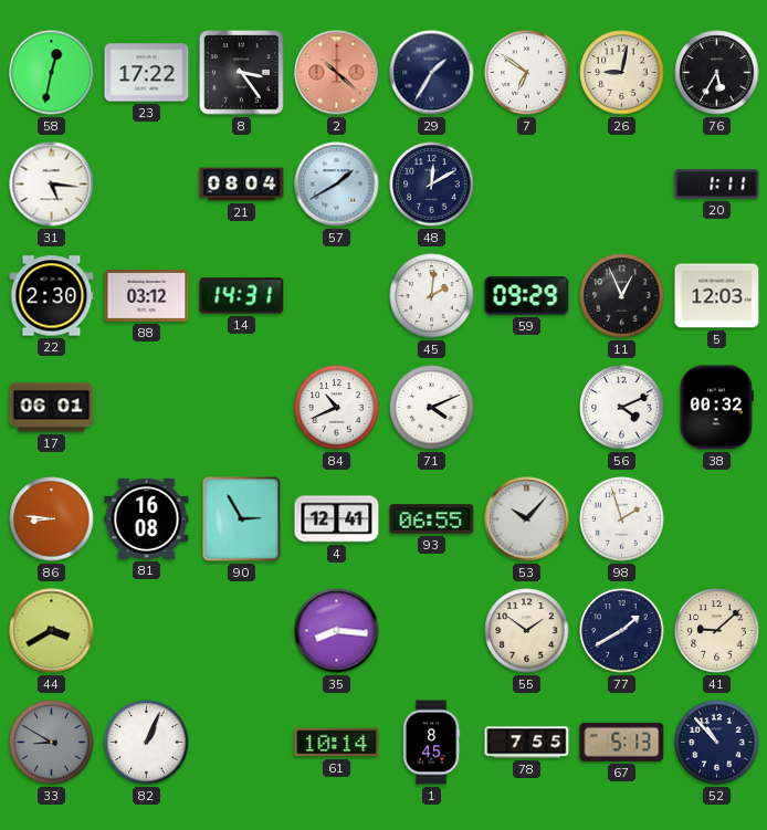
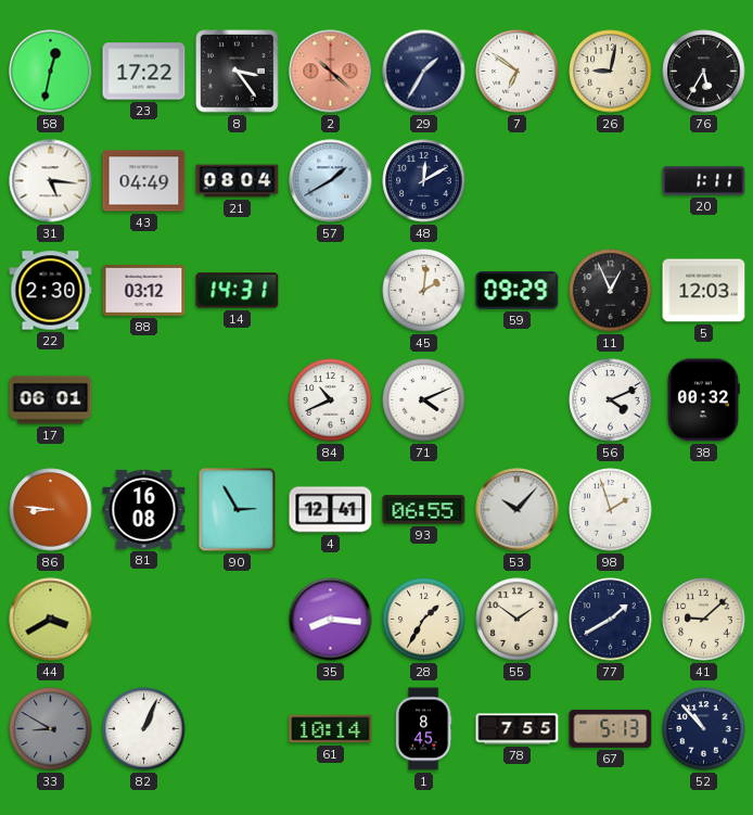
43: none -> 04:49 (144, 181)
28: none -> 1:35 (424, 620)
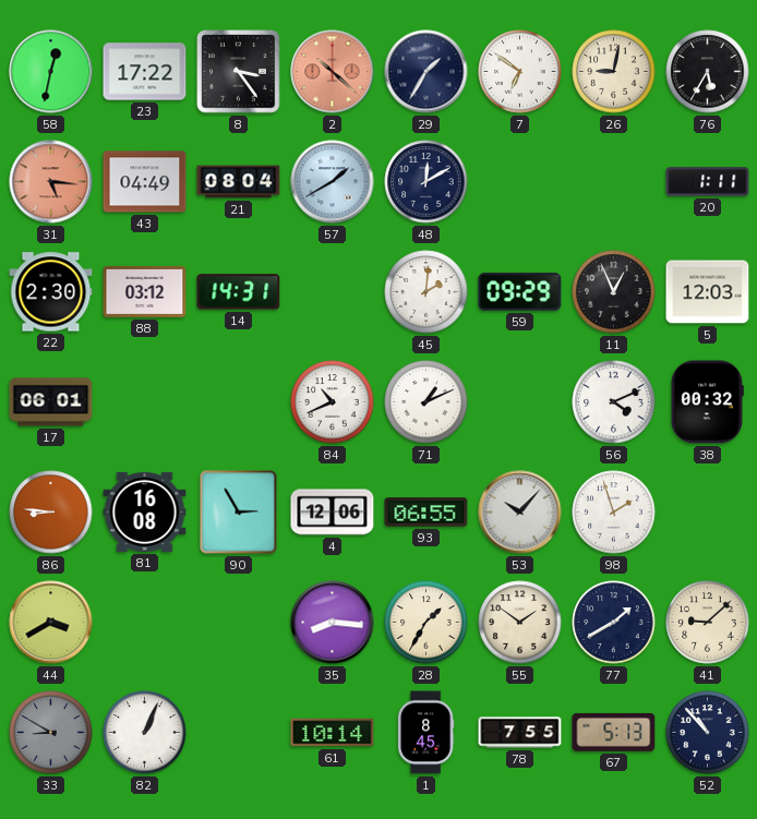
31 dial: white -> salmon (51, 182)
71: 4:11 -> 1:11 (426, 402)
4: 12:41 -> 12:06 (333, 513)
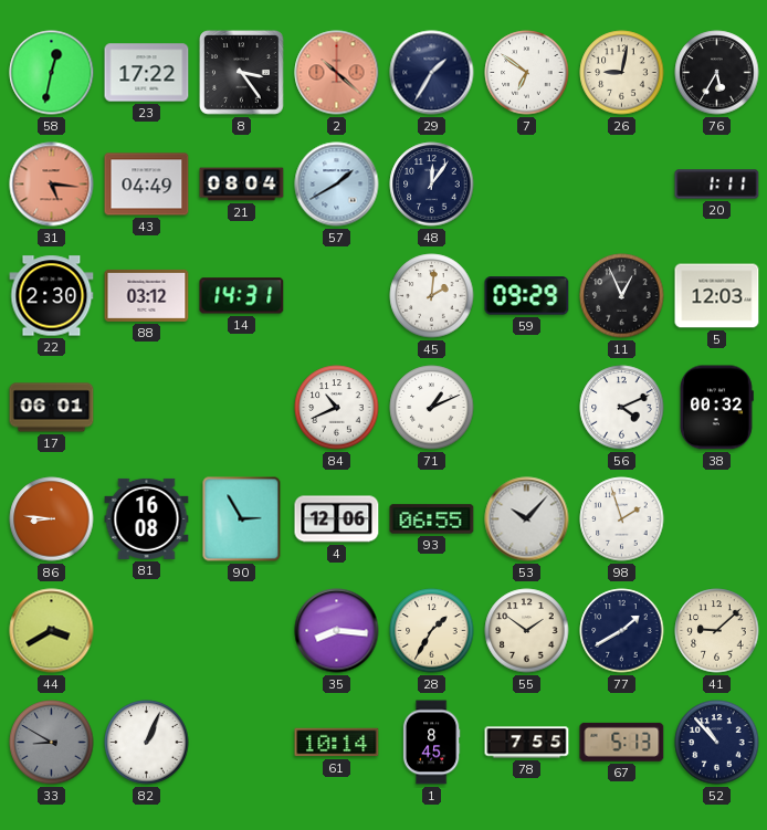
48: 12:10 -> 12:06 (432, 185)
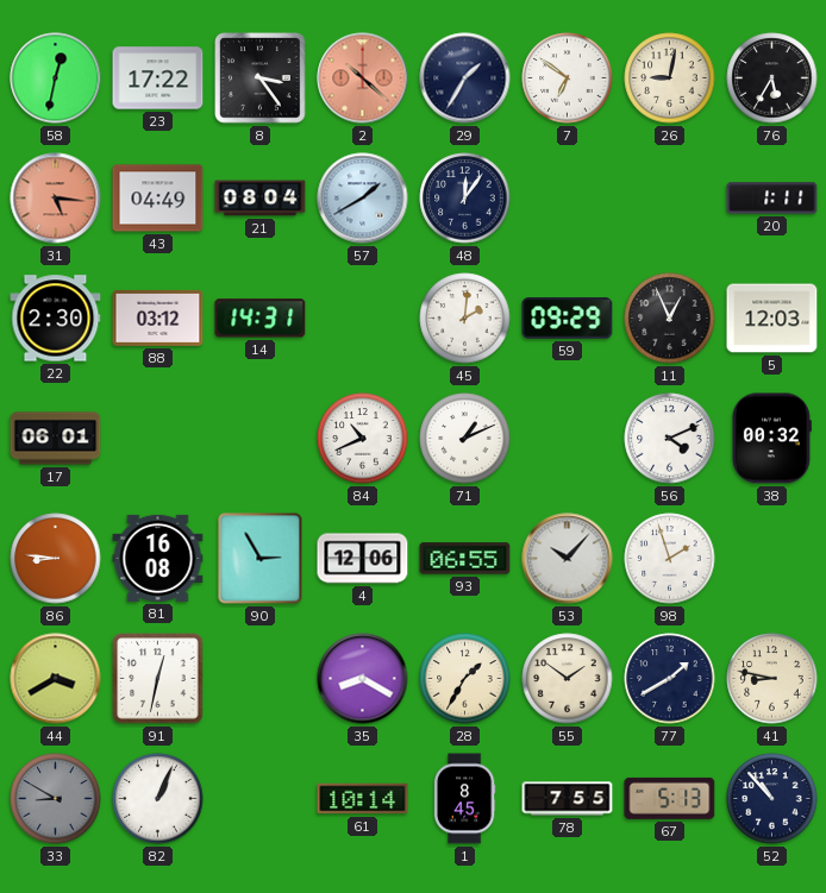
91: none -> 12:32 (158, 679)
35: 8:16 -> 8:20 (363, 679)
41: 9:08 -> 8:47 (772, 679)
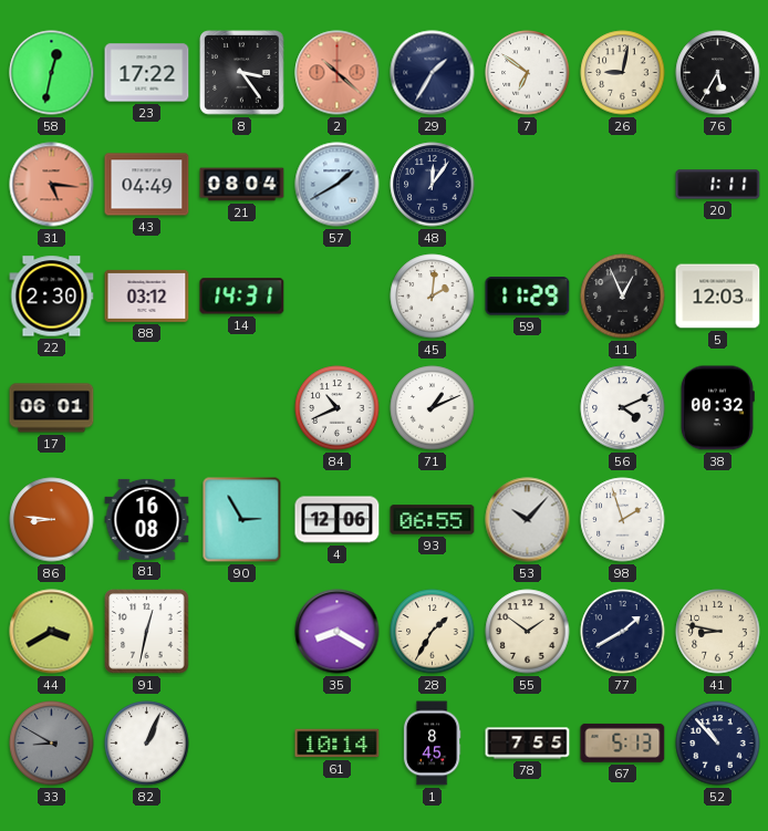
59: 09:29 -> 11:29 (528, 297)
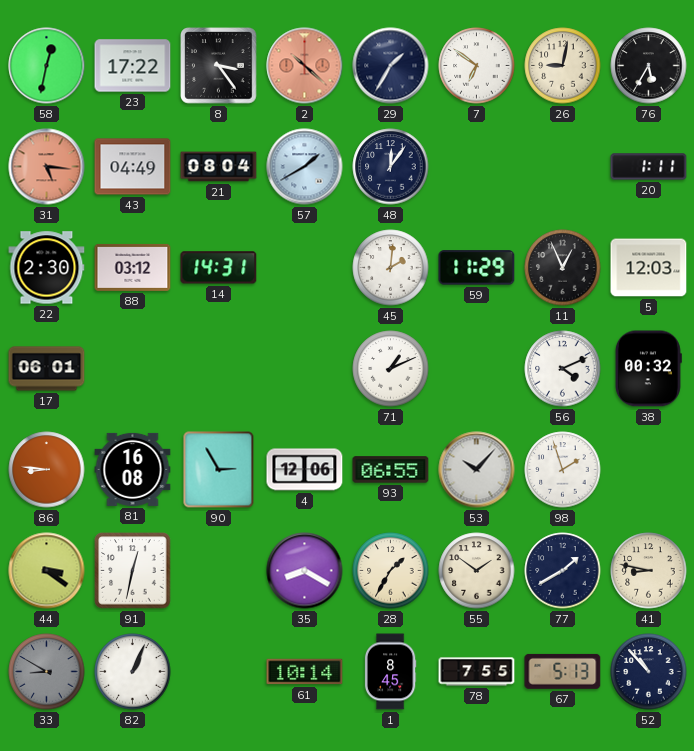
84: 10:41 -> none (338, 408)
44: 3:40 -> 3:21 (47, 571)
